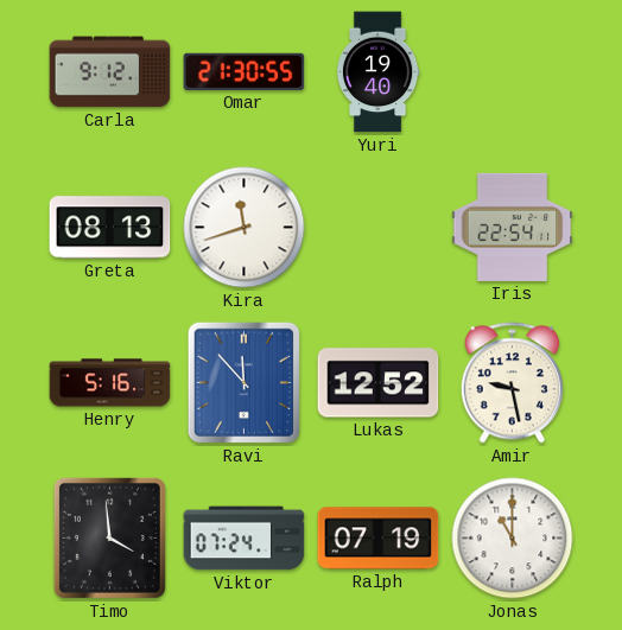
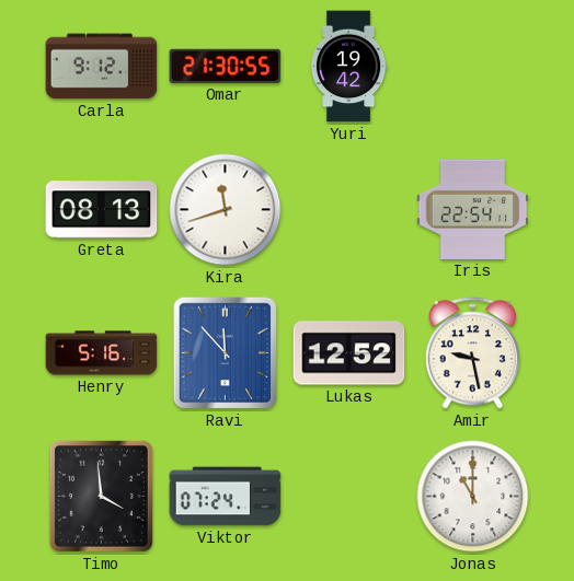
Yuri: 19:40 -> 19:42 (348, 67)
Ralph: 07:19 -> none (379, 539)
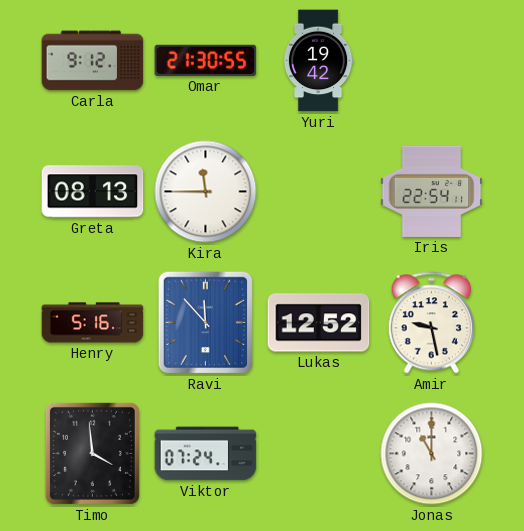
Kira: 11:42 -> 11:45 (206, 192)
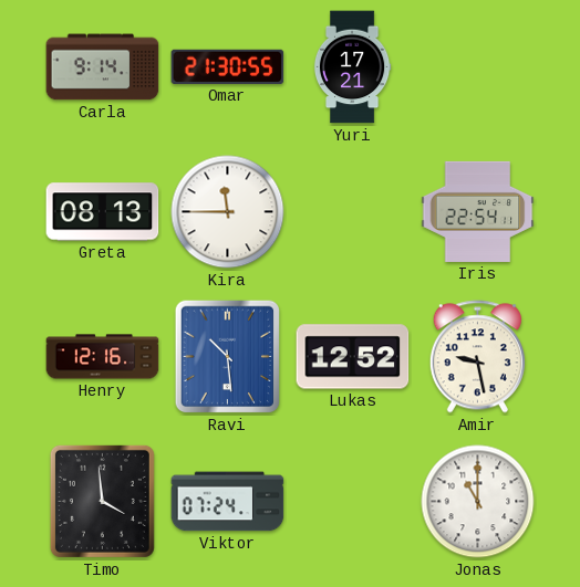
Carla: 9:12 -> 9:14 (103, 67)
Yuri: 19:42 -> 17:21 (352, 67)
Henry: 5:16 -> 12:16 (103, 357)
Ravi: 11:53 -> 10:29 (228, 357)
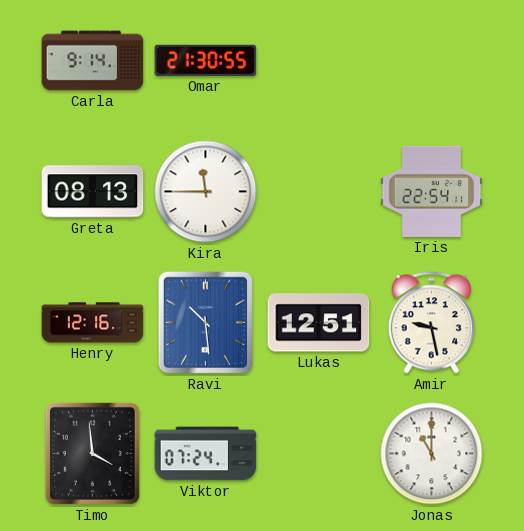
Yuri: 17:21 -> none (352, 67)
Lukas: 12:52 -> 12:51 (319, 323)
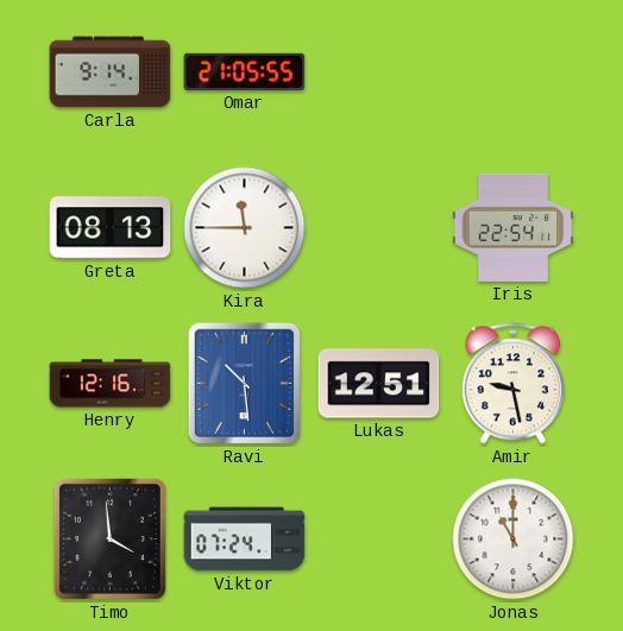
Omar: 21:30 -> 21:05 (245, 71)
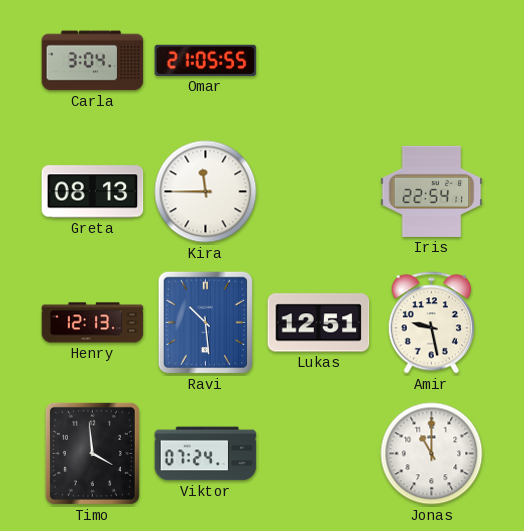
Carla: 9:14 -> 3:04 (93, 61)
Henry: 12:16 -> 12:13 (93, 323)
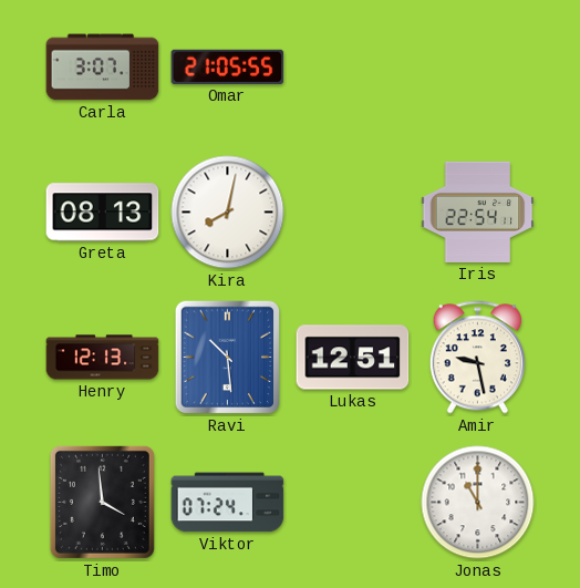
Carla: 3:04 -> 3:07 (103, 68)
Kira: 11:45 -> 8:02 (228, 213)
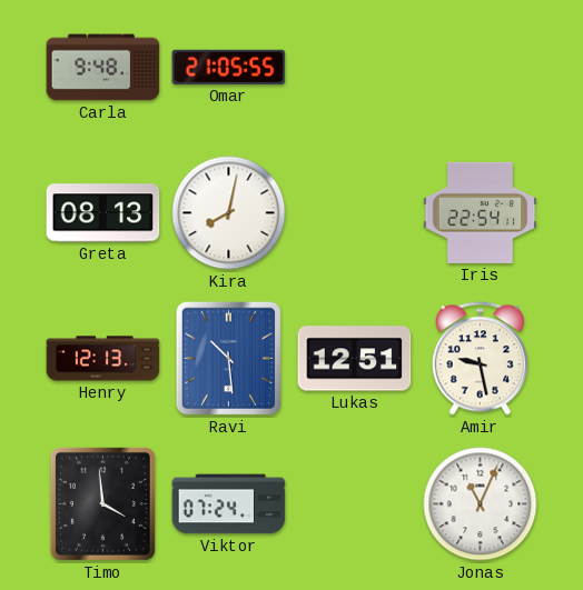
Carla: 3:07 -> 9:48 (103, 68)
Jonas: 11:00 -> 11:04 (481, 504)
